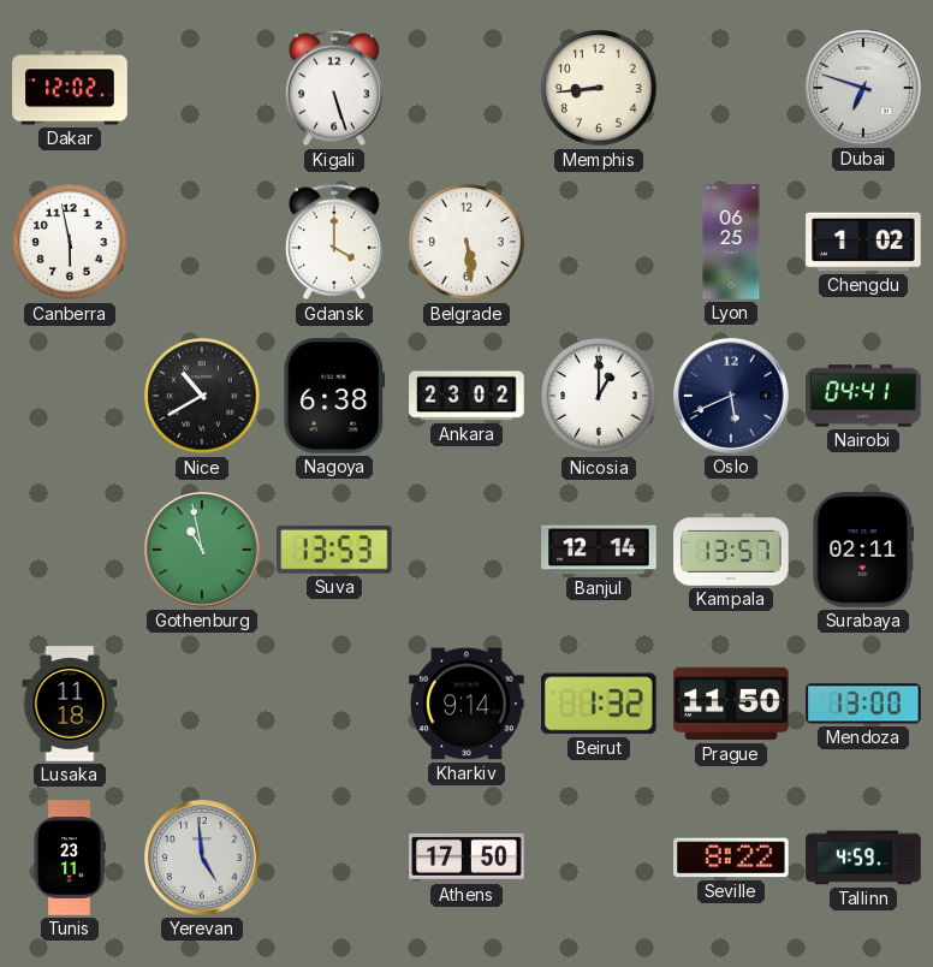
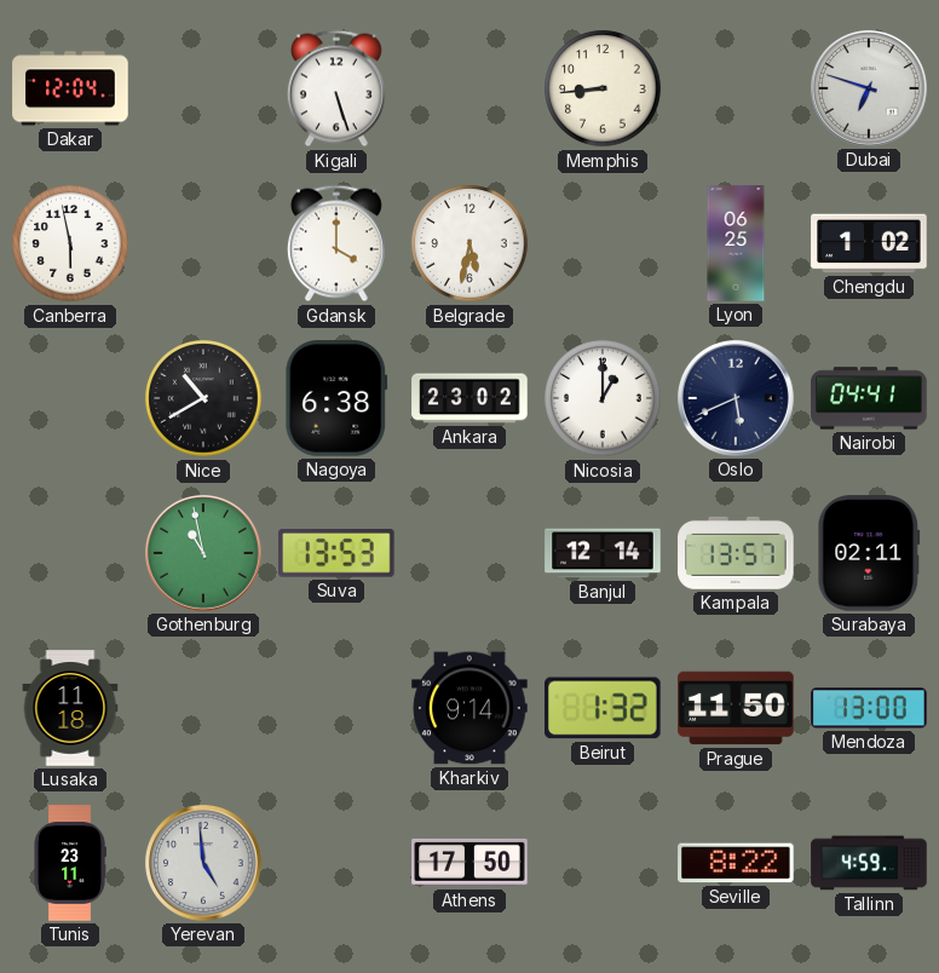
Dakar: 12:02 -> 12:04 (70, 88)
Belgrade: 5:29 -> 5:32 (469, 243)
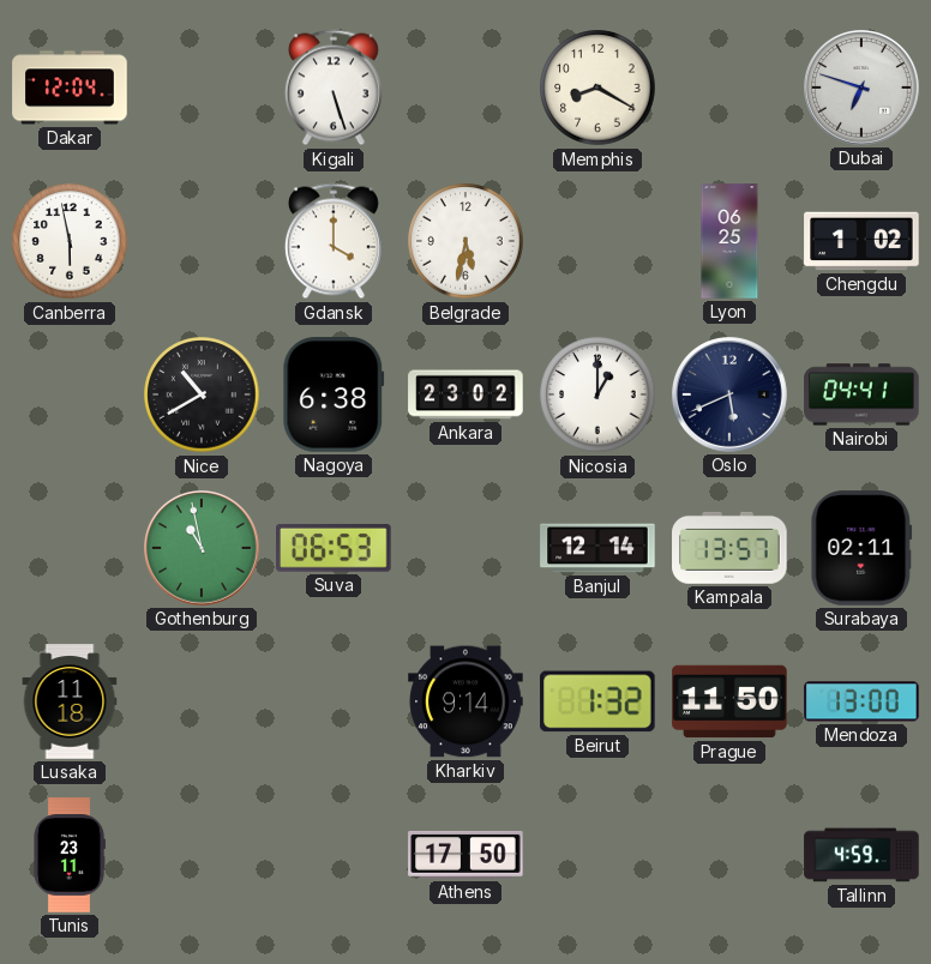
Memphis: 8:44 -> 8:20 (597, 88)
Suva: 13:53 -> 06:53 (335, 548)
Yerevan: 4:59 -> none (204, 864)
Seville: 8:22 -> none (736, 863)
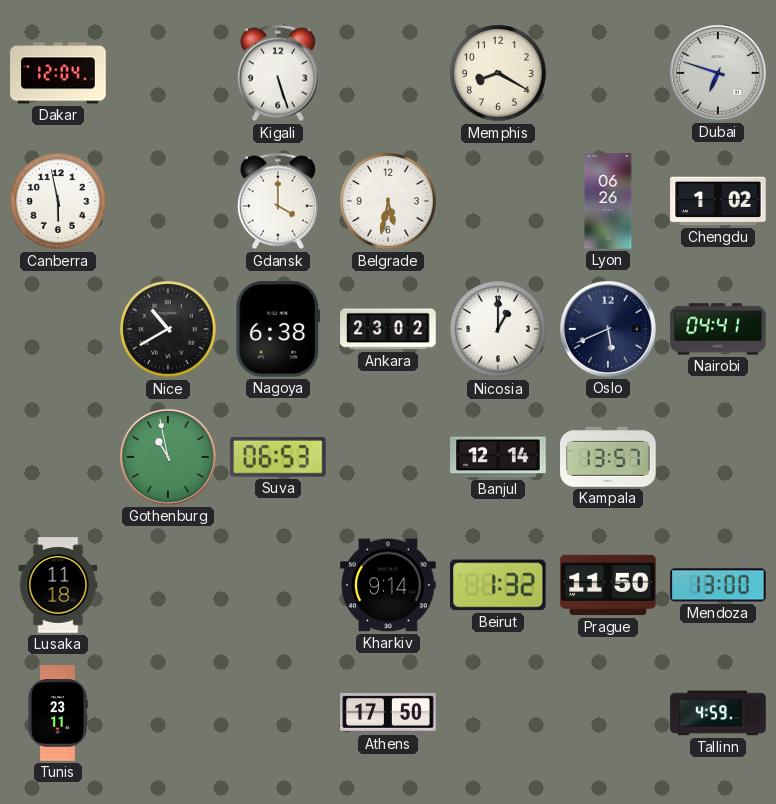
Lyon: 06:25 -> 06:26 (608, 201)
Surabaya: 02:11 -> none (861, 548)
